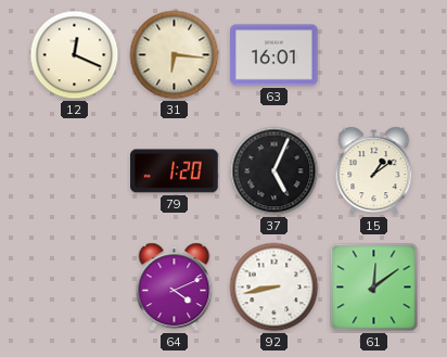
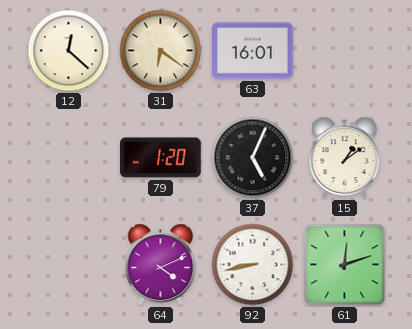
12: 12:19 -> 12:22 (69, 51)
31: 6:16 -> 6:21 (161, 51)
61: 12:09 -> 12:12 (345, 265)
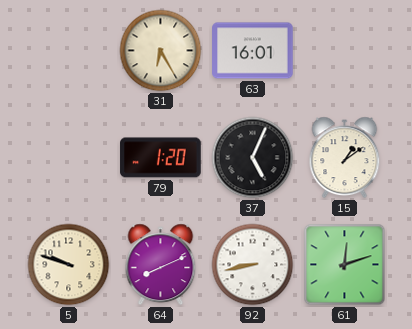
12: 12:22 -> none (69, 51)
31: 6:21 -> 6:25 (161, 51)
5: none -> 9:48 (69, 265)
64: 4:11 -> 8:11 (161, 265)
